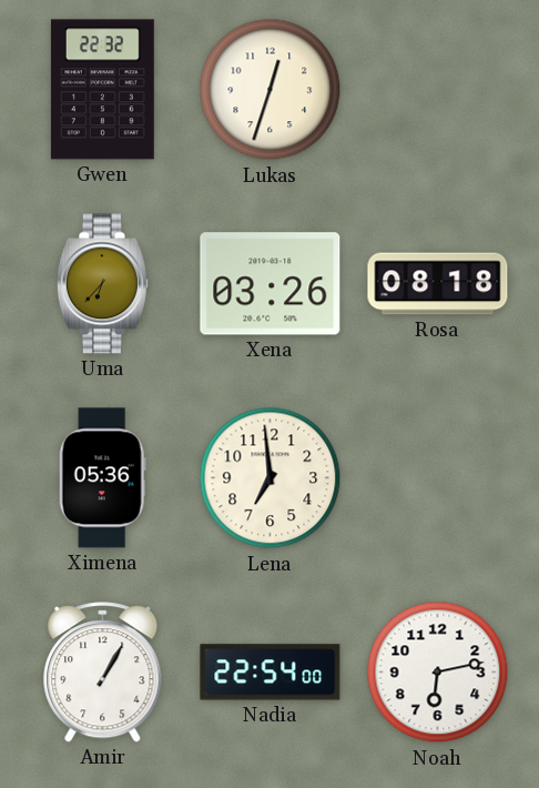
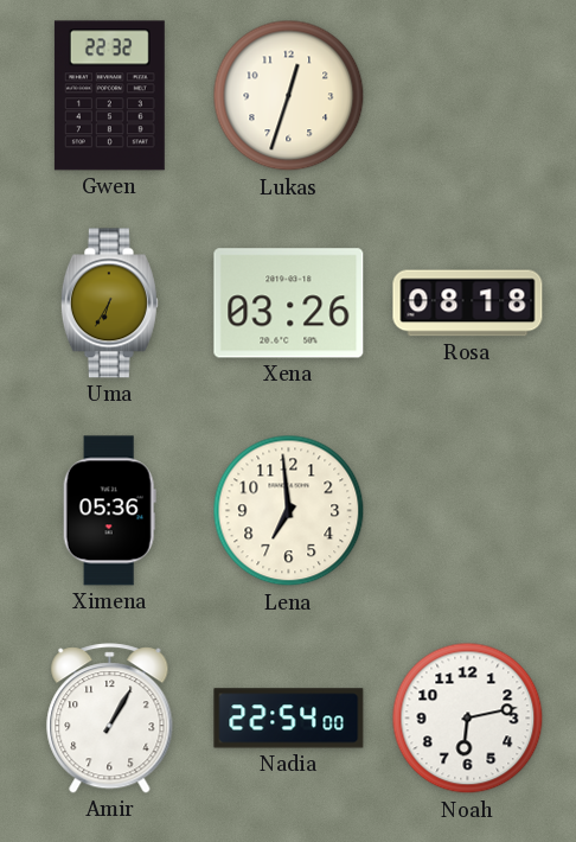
Uma: 6:37 -> 6:35 (109, 304)
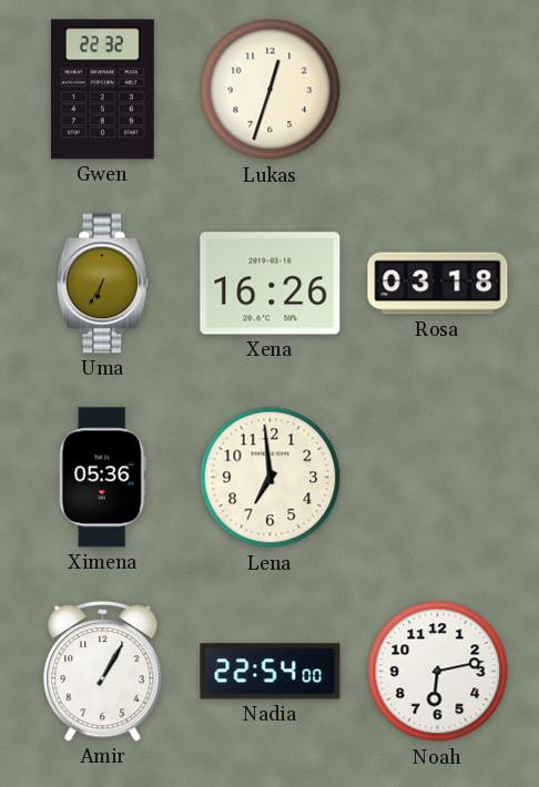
Xena: 03:26 -> 16:26 (271, 284)
Rosa: 08:18 -> 03:18 (438, 284)
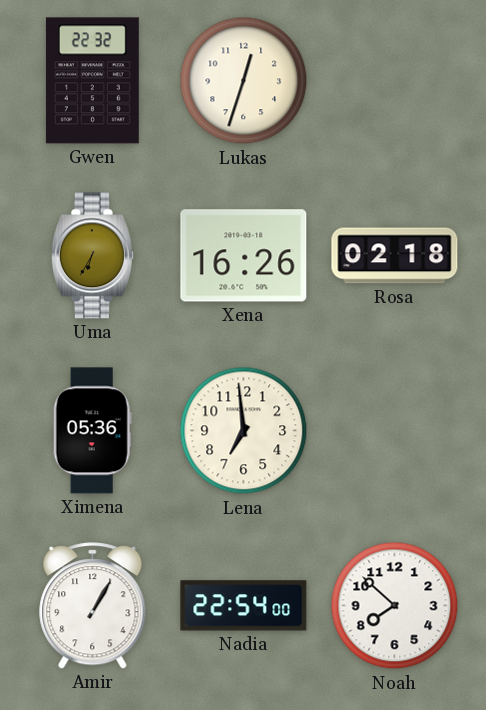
Rosa: 03:18 -> 02:18 (395, 256)
Noah: 6:13 -> 7:52 (395, 606)
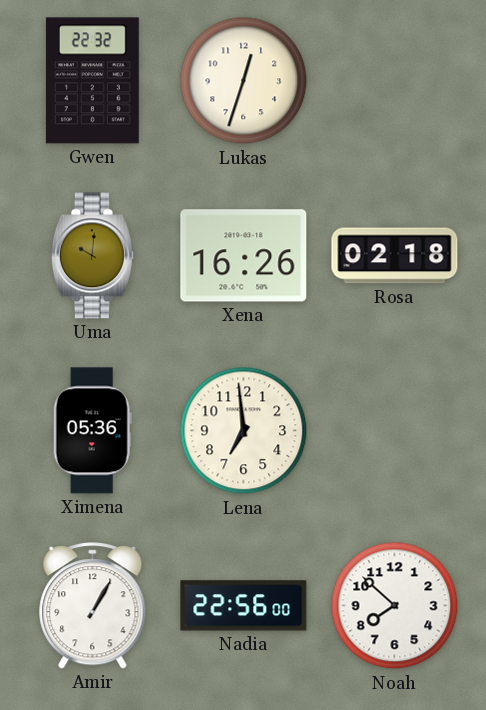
Uma: 6:35 -> 10:01 (92, 256)
Nadia: 22:54 -> 22:56 (244, 606)
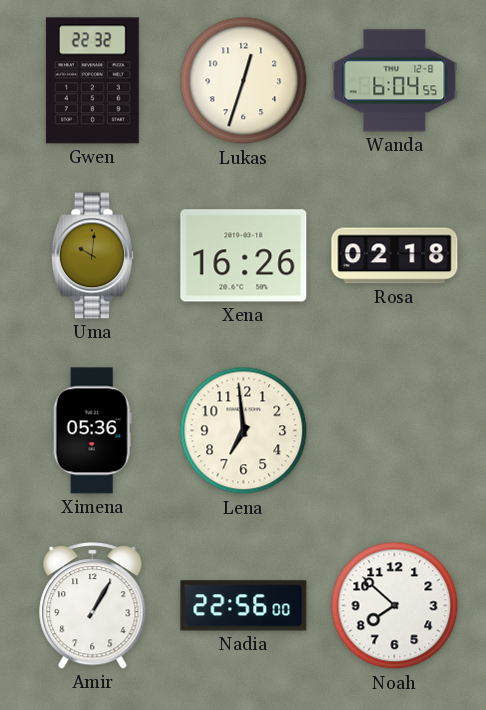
Wanda: none -> 6:04 (395, 81)
